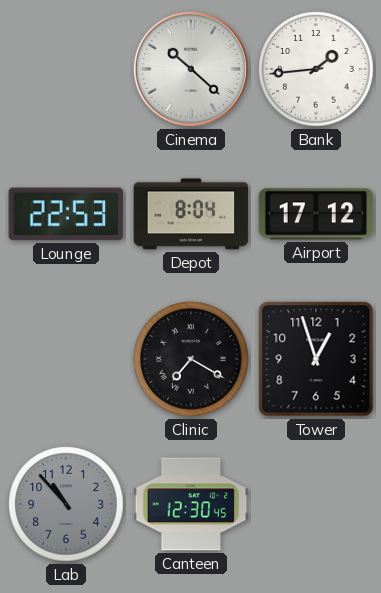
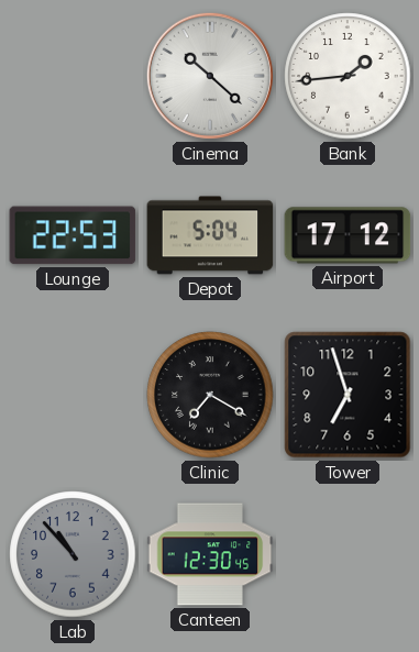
Depot: 8:04 -> 5:04 (210, 235)
Tower: 12:57 -> 6:57 (348, 395)
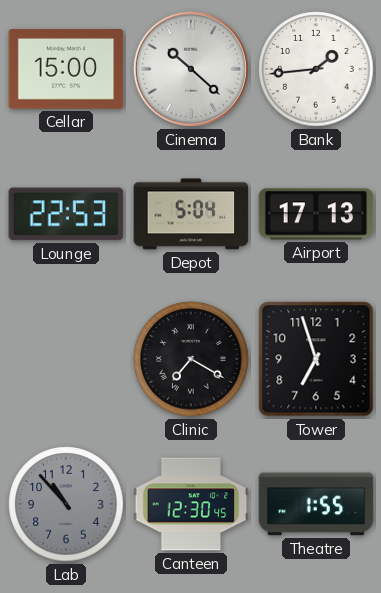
Cellar: none -> 15:00 (66, 70)
Airport: 17:12 -> 17:13 (316, 214)
Theatre: none -> 1:55 (316, 504)
